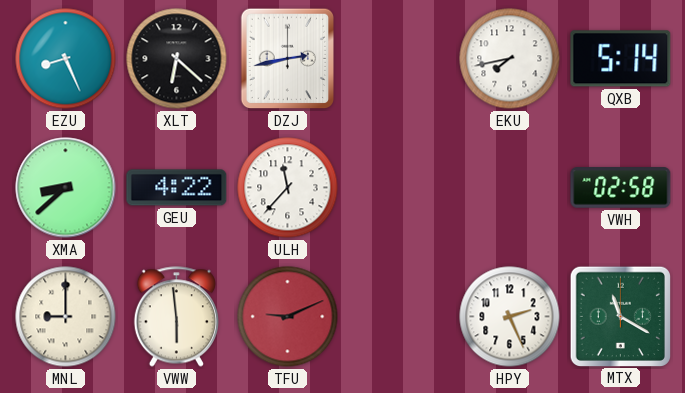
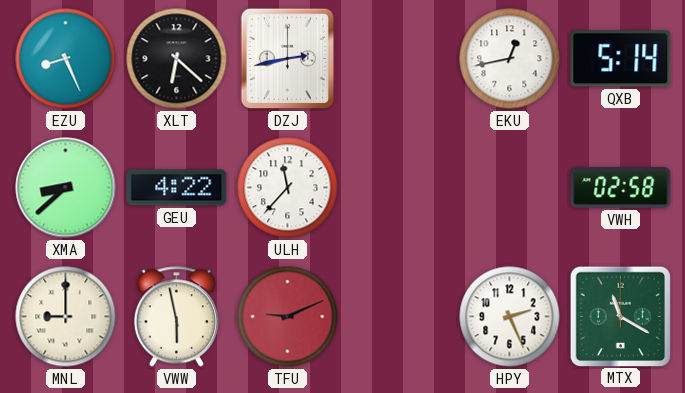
EKU: 7:43 -> 12:43 (510, 59)
VWW: 5:59 -> 5:58 (176, 317)
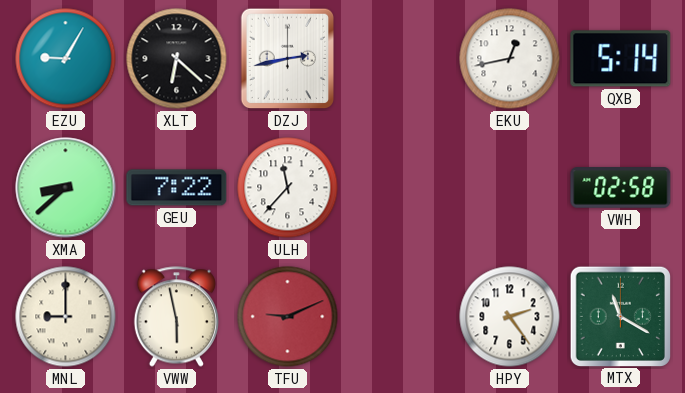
EZU: 8:26 -> 9:05 (66, 59)
GEU: 4:22 -> 7:22 (177, 188)
HPY: 2:26 -> 2:24 (510, 317)
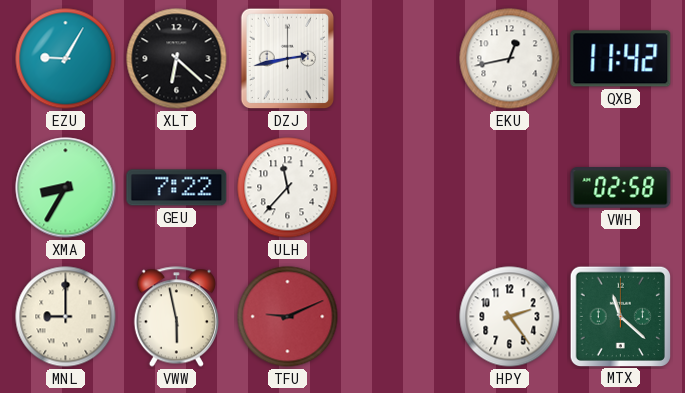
QXB: 5:14 -> 11:42 (621, 59)
XMA: 8:38 -> 8:35 (66, 188)
MTX: 11:20 -> 11:22 (620, 316)
